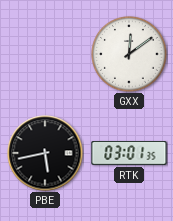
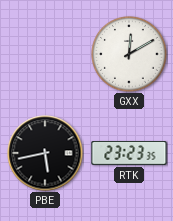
GXX: 12:09 -> 12:10 (129, 54)
RTK: 03:01 -> 23:23 (129, 153)
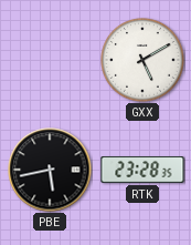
GXX: 12:10 -> 5:10 (142, 60)
RTK: 23:23 -> 23:28 (142, 170)
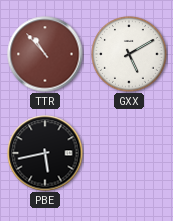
TTR: none -> 10:53 (45, 54)
RTK: 23:28 -> none (142, 170)
